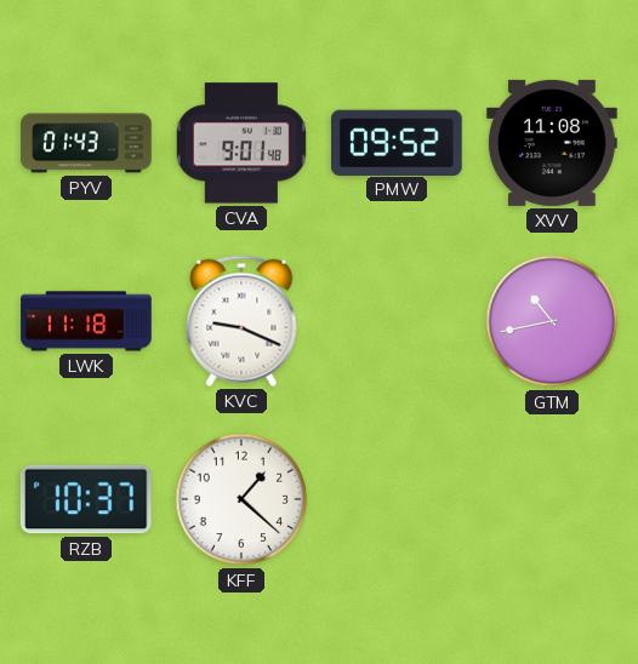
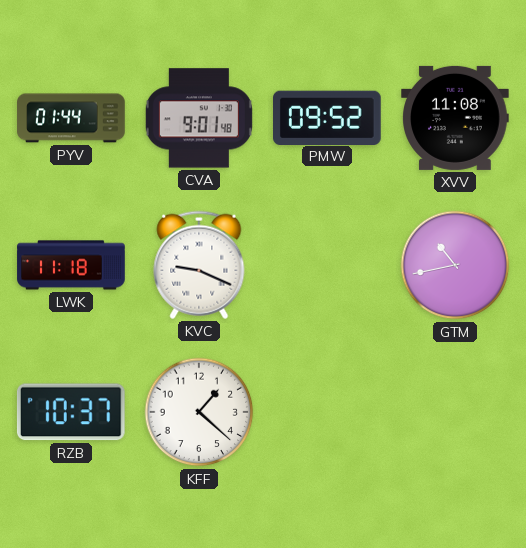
PYV: 01:43 -> 01:44 (71, 118)
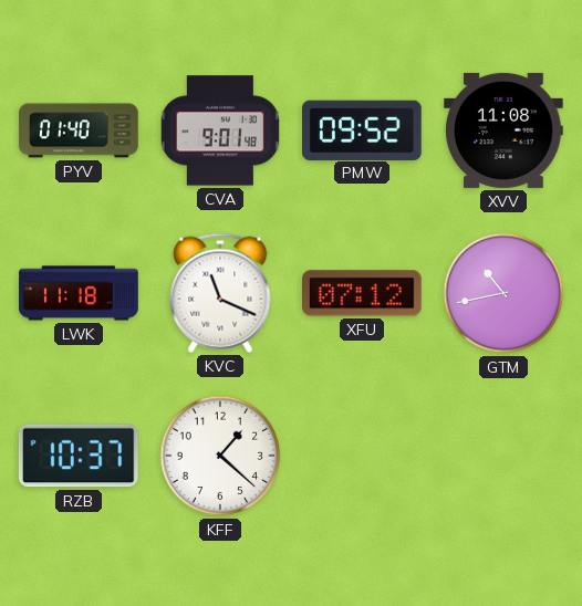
PYV: 01:44 -> 01:40 (79, 130)
KVC: 9:19 -> 11:19 (220, 293)
XFU: none -> 07:12 (363, 293)
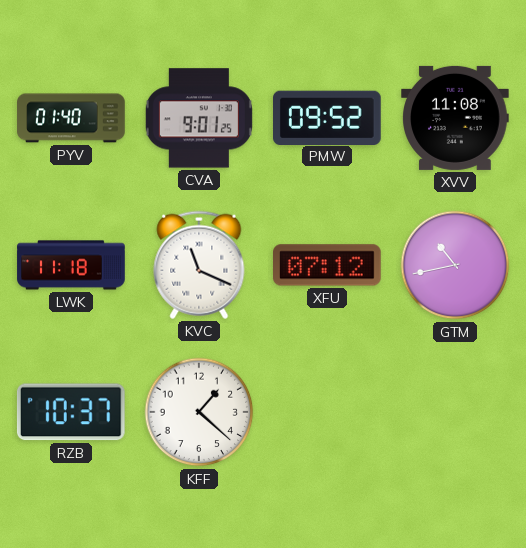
CVA: 9:01:48 -> 9:01:25 (199, 118)
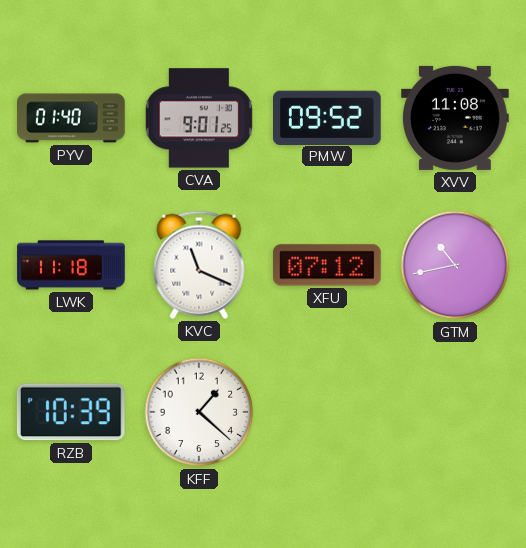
RZB: 10:37 -> 10:39 (71, 412)
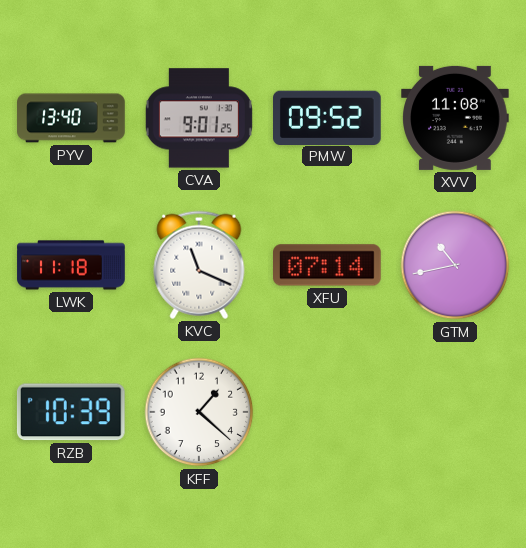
PYV: 01:40 -> 13:40 (71, 118)
XFU: 07:12 -> 07:14 (328, 265)
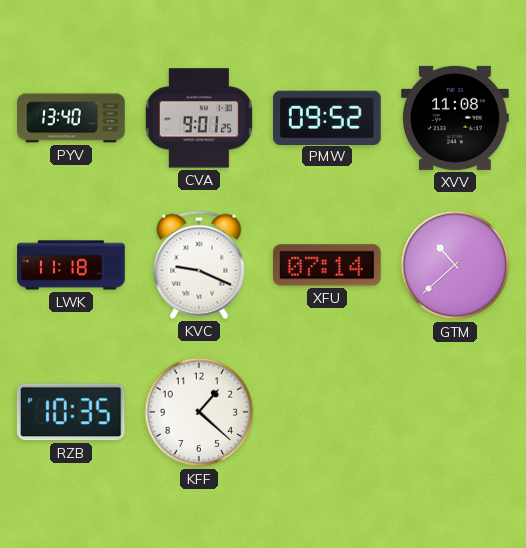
KVC: 11:19 -> 9:19 (199, 265)
GTM: 10:43 -> 10:38 (455, 265)
RZB: 10:39 -> 10:35 (71, 412)
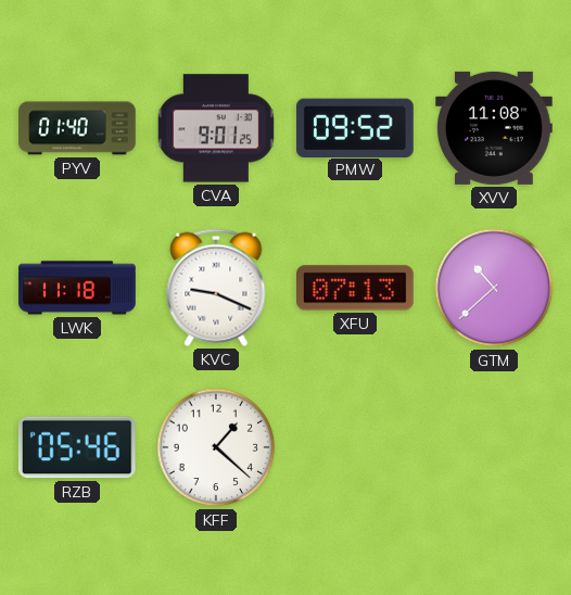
PYV: 13:40 -> 01:40 (77, 128)
XFU: 07:14 -> 07:13 (356, 288)
RZB: 10:35 -> 05:46 (77, 447)
